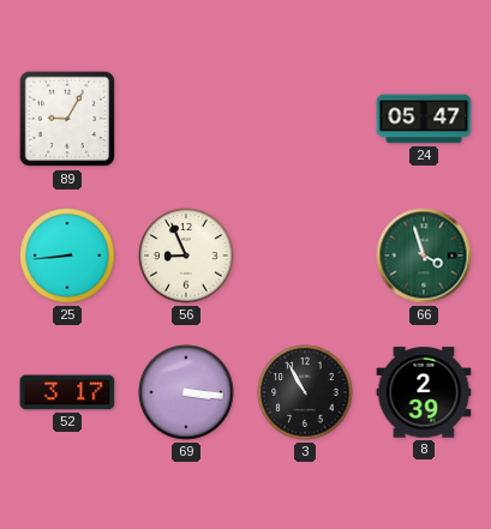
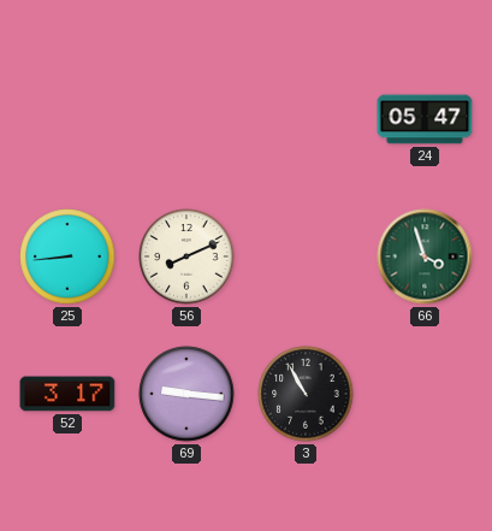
89: 9:05 -> none (67, 119)
56: 8:56 -> 8:11 (186, 256)
69: 3:16 -> 9:16 (186, 394)
8: 2:39 -> none (424, 392)
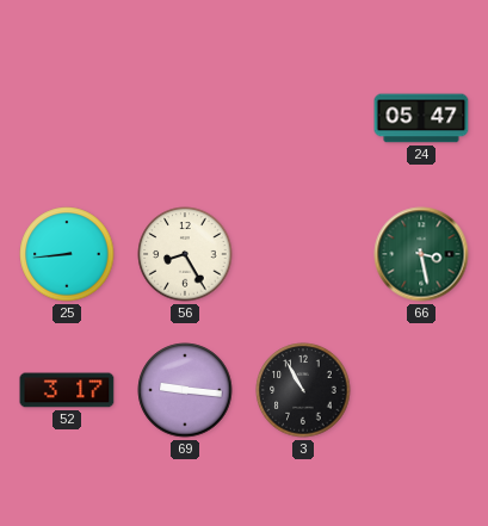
56: 8:11 -> 8:25 (185, 254)
66: 3:57 -> 3:28 (421, 254)
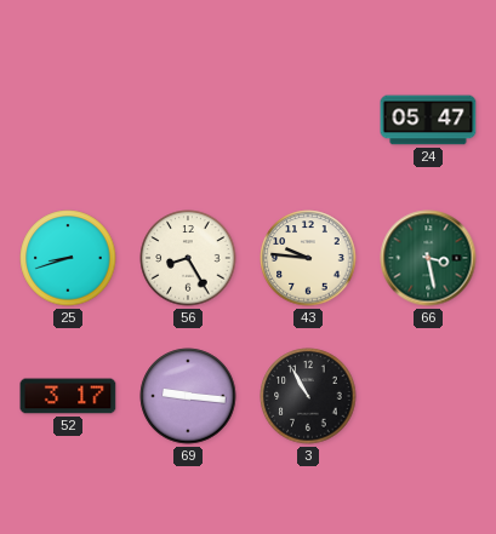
25: 8:44 -> 8:42 (68, 258)
43: none -> 9:46 (308, 258)
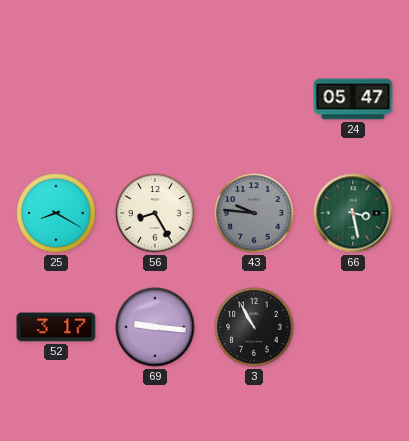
25: 8:42 -> 8:20 (56, 213)
43 dial: cream -> grey (254, 213)
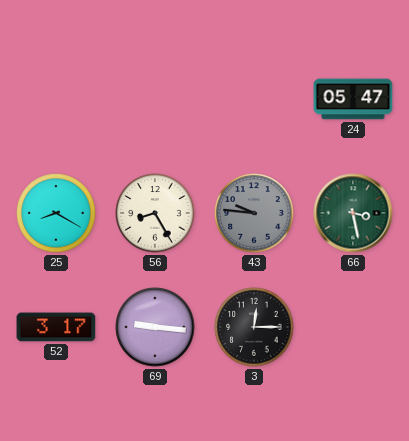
3: 10:55 -> 12:15 (254, 327)
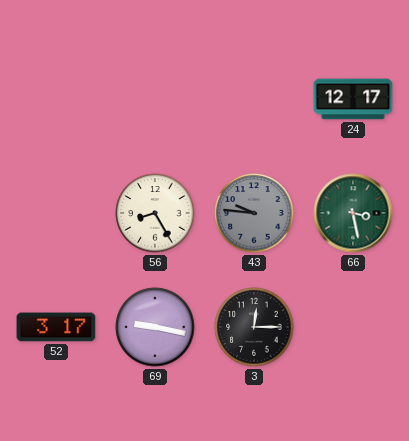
24: 05:47 -> 12:17 (353, 99)
25: 8:20 -> none (56, 213)
69: 9:16 -> 9:17 (155, 327)
